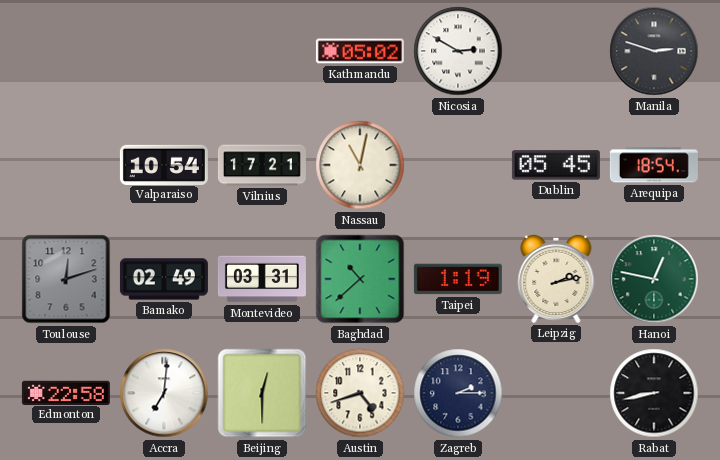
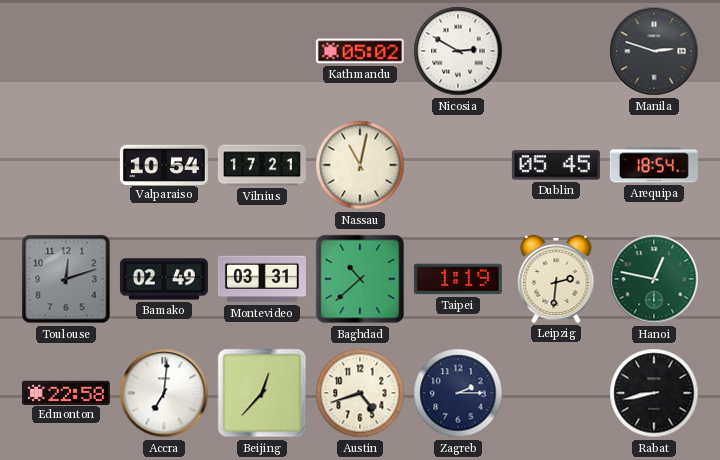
Leipzig: 2:13 -> 2:31 (556, 279)
Beijing: 12:30 -> 12:37 (262, 393)
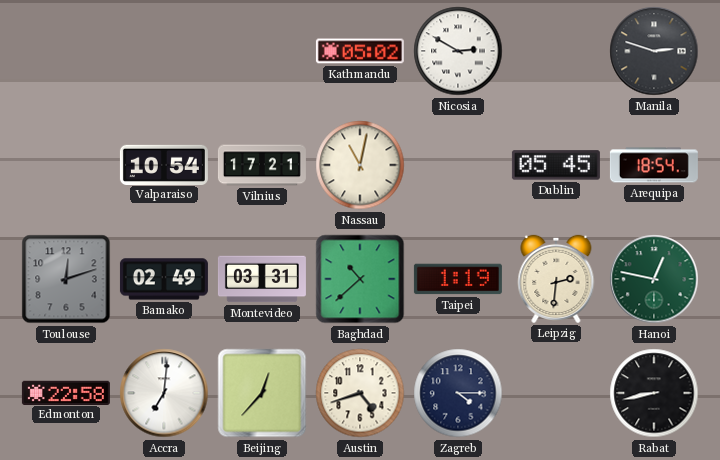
Zagreb: 2:15 -> 4:15 (458, 393)
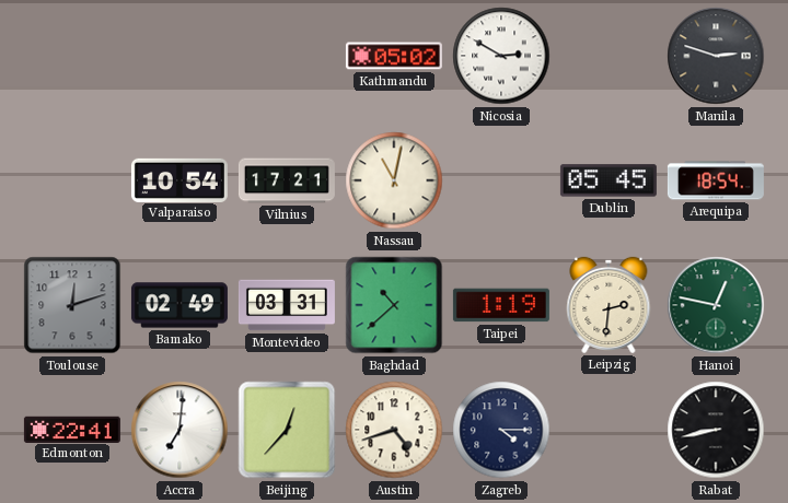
Edmonton: 22:58 -> 22:41 (72, 429)
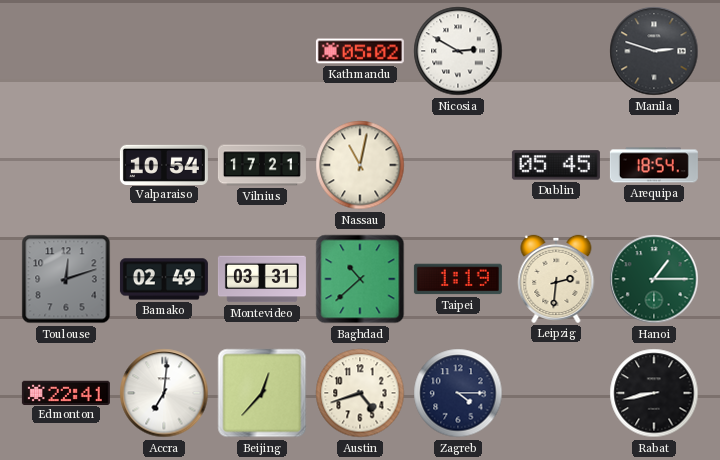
Hanoi: 12:47 -> 1:15 (654, 279)
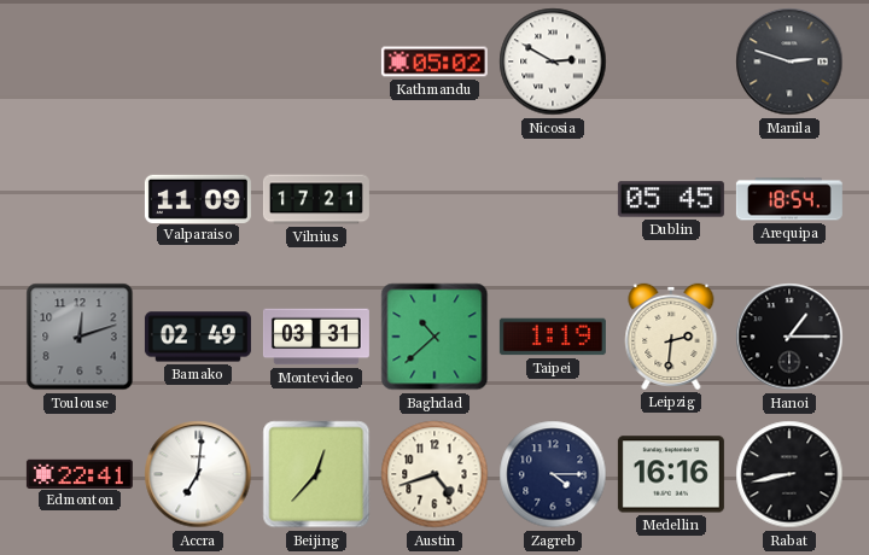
Valparaiso: 10:54 -> 11:09 (198, 198)
Nassau: 11:02 -> none (360, 165)
Hanoi dial: green -> black (789, 337)
Medellin: none -> 16:16 (671, 474)
